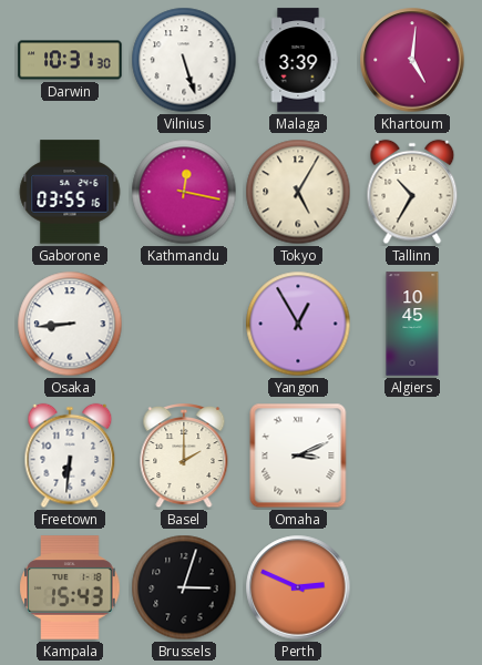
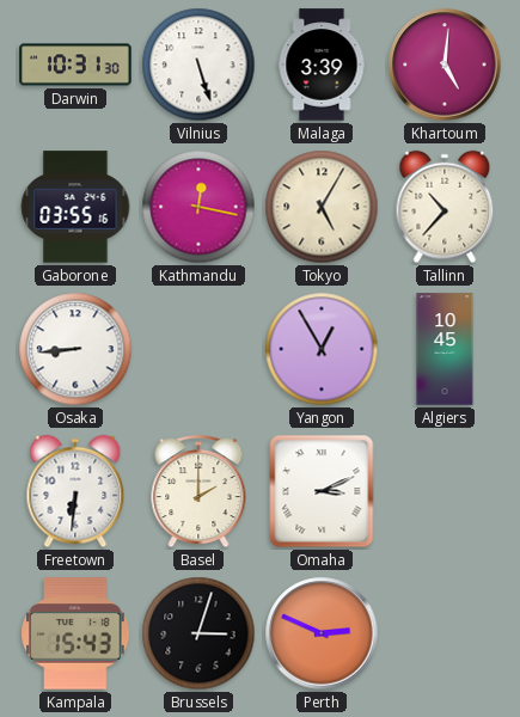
Tallinn: 10:35 -> 10:37 (445, 207)
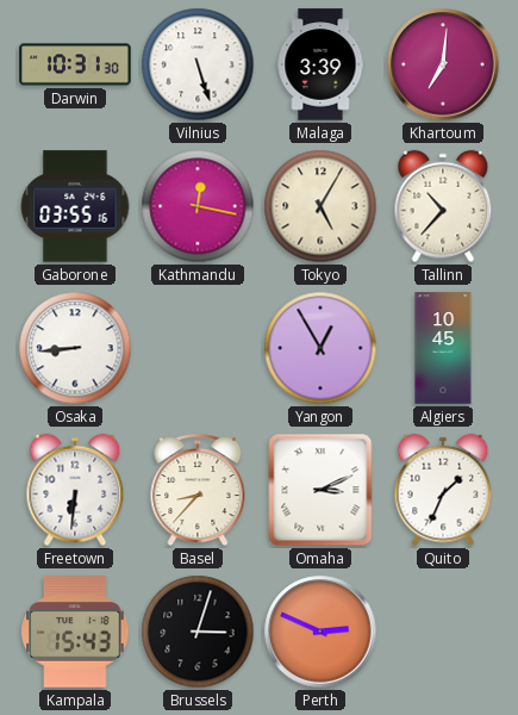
Khartoum: 5:01 -> 7:01 (443, 64)
Basel: 2:00 -> 8:37 (198, 491)
Quito: none -> 1:34 (443, 490)
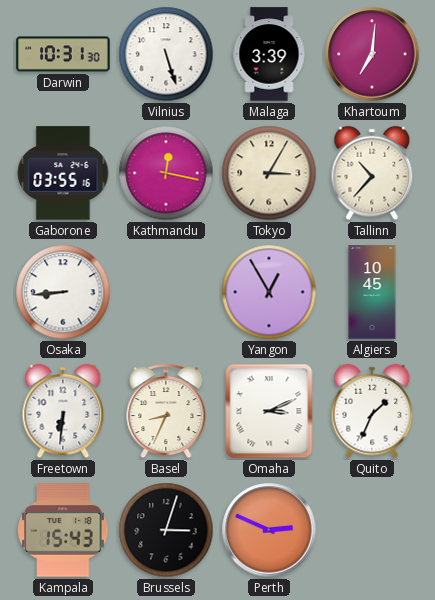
Tokyo: 5:05 -> 3:05 (269, 173)
Basel: 8:37 -> 8:34 (166, 412)
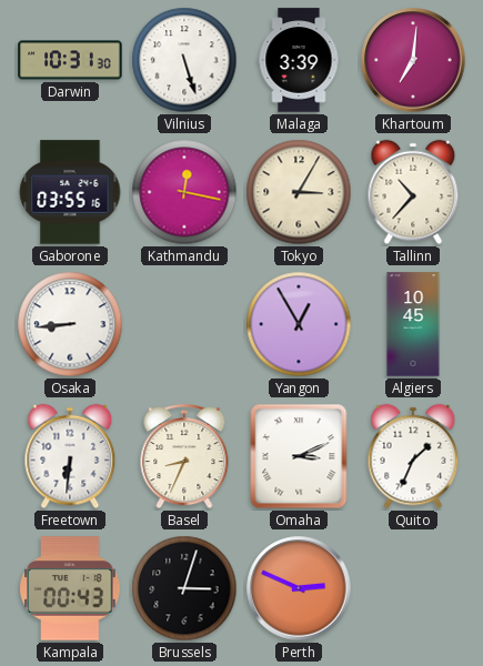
Kampala: 15:43 -> 00:43 (70, 588)
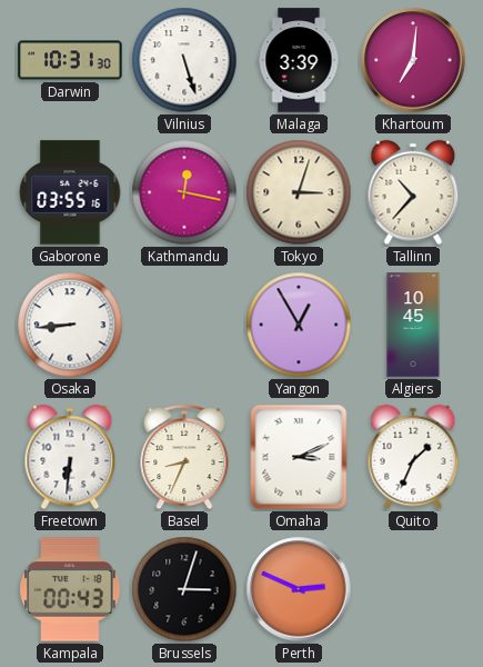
Tokyo: 3:05 -> 3:03 (299, 192)
